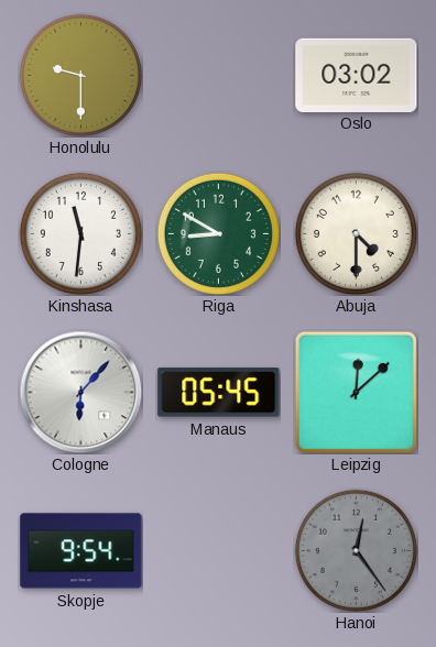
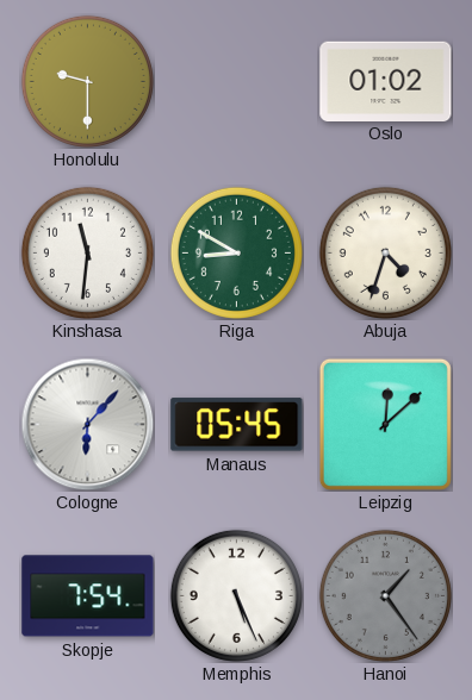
Oslo: 03:02 -> 01:02 (386, 81)
Abuja: 4:30 -> 4:33 (385, 252)
Skopje: 9:54 -> 7:54 (88, 596)
Memphis: none -> 5:26 (236, 595)
Hanoi: 12:24 -> 1:24 (385, 595)
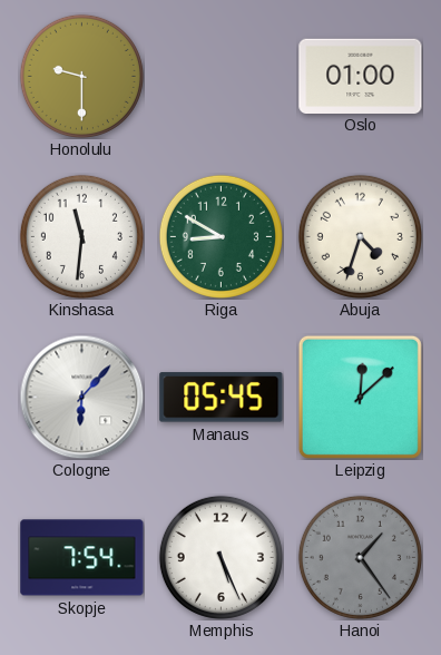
Oslo: 01:02 -> 01:00 (361, 76)
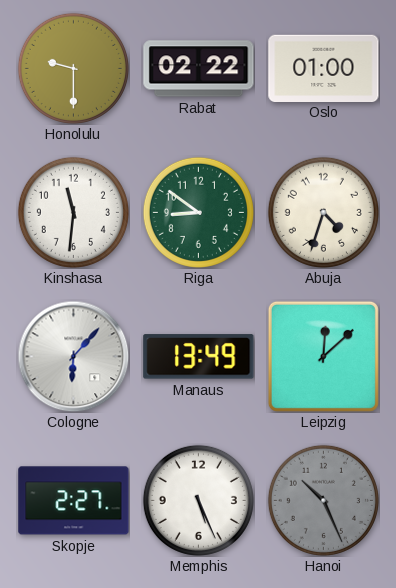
Rabat: none -> 02:22 (199, 69)
Riga: 8:50 -> 8:51 (198, 212)
Manaus: 05:45 -> 13:49 (199, 357)
Skopje: 7:54 -> 2:27 (74, 501)
Hanoi: 1:24 -> 10:26 (323, 500)
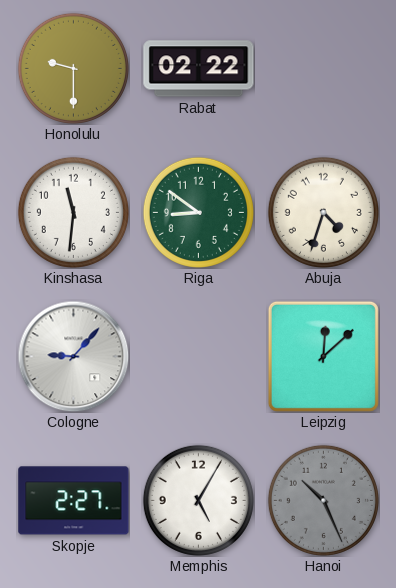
Oslo: 01:00 -> none (324, 68)
Cologne: 6:07 -> 9:07 (73, 356)
Manaus: 13:49 -> none (199, 357)
Memphis: 5:26 -> 5:05 (198, 500)
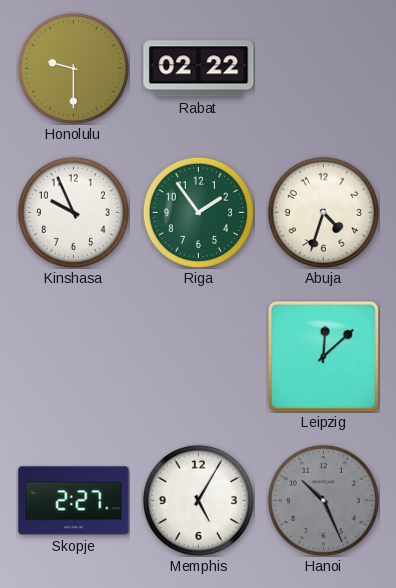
Kinshasa: 11:31 -> 9:56 (73, 212)
Riga: 8:51 -> 1:54 (198, 212)
Cologne: 9:07 -> none (73, 356)
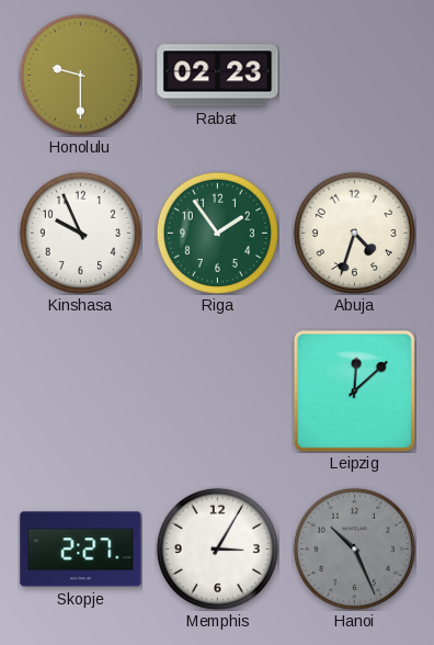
Rabat: 02:22 -> 02:23 (218, 76)
Memphis: 5:05 -> 3:05 (217, 548)
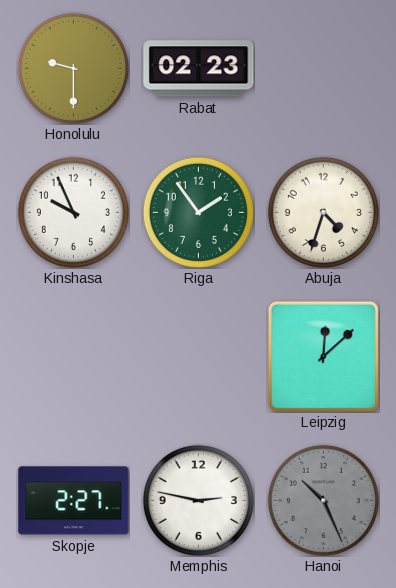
Memphis: 3:05 -> 2:47 (198, 500)
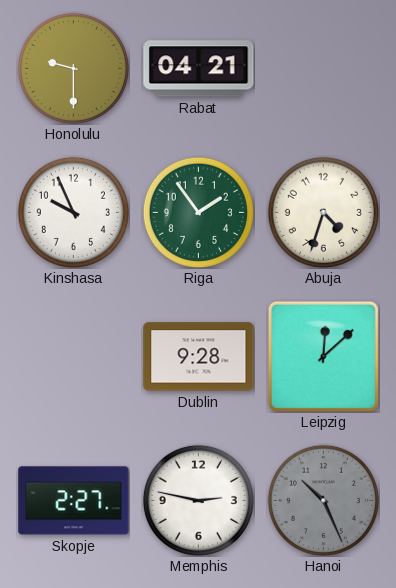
Rabat: 02:23 -> 04:21 (199, 69)
Dublin: none -> 9:28 (199, 357)
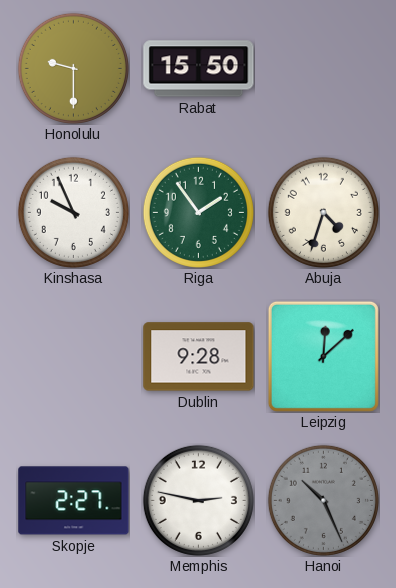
Rabat: 04:21 -> 15:50 (199, 69)
